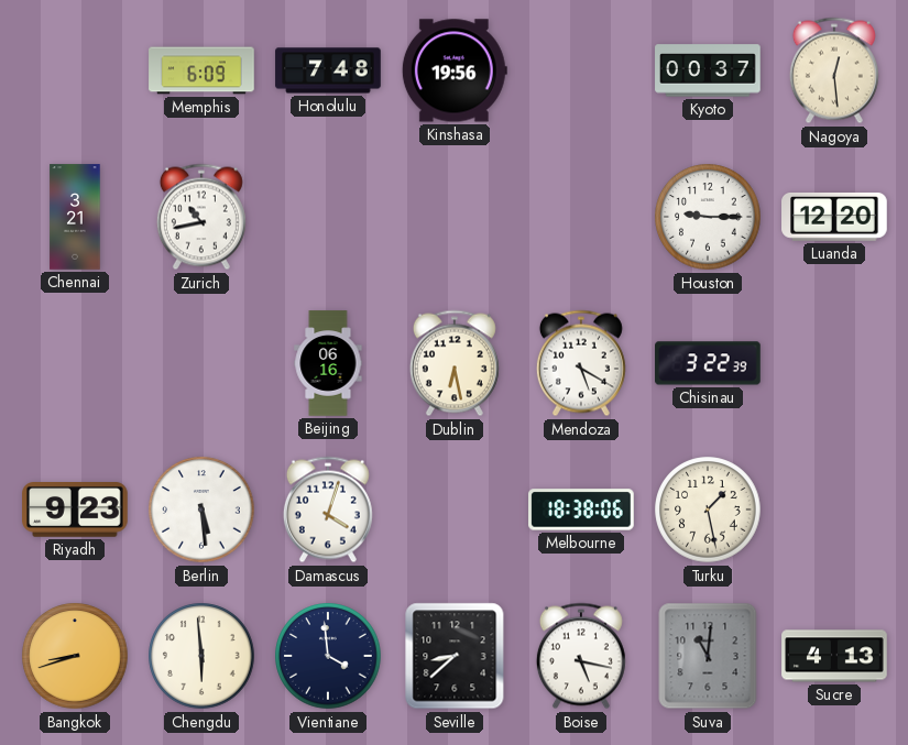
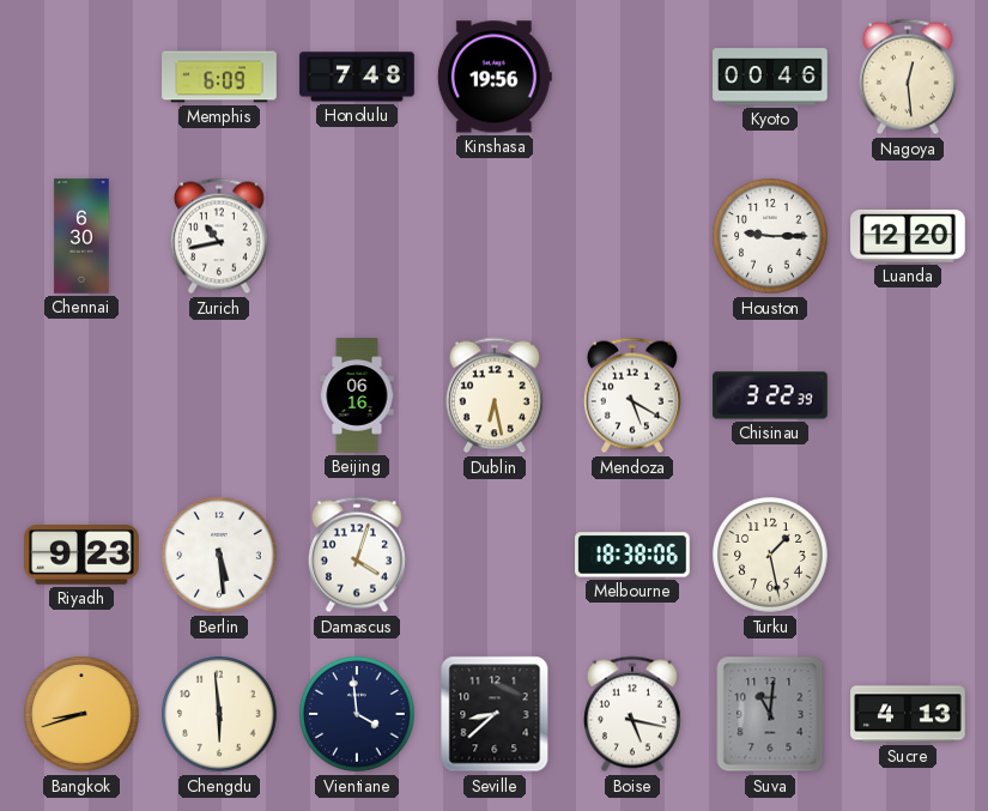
Kyoto: 00:37 -> 00:46 (770, 77)
Chennai: 3:21 -> 6:30 (81, 236)
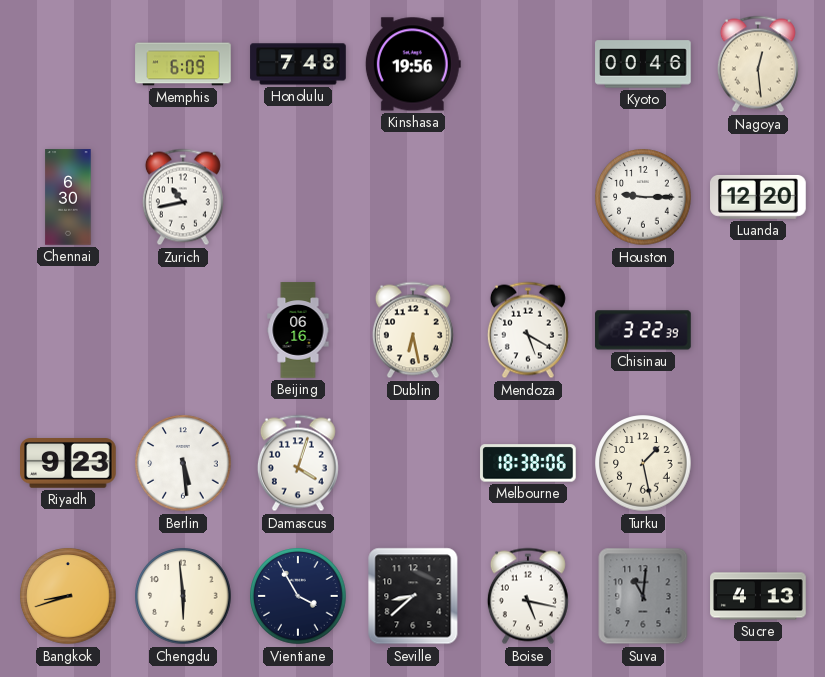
Vientiane: 3:59 -> 3:55 (298, 596)
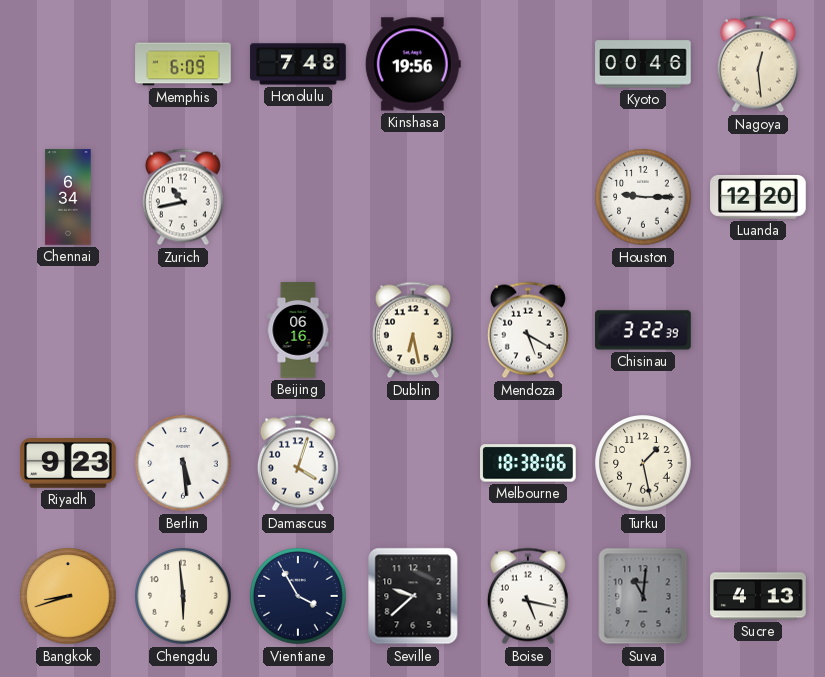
Chennai: 6:30 -> 6:34 (68, 197)
Seville: 8:38 -> 9:38 (413, 596)
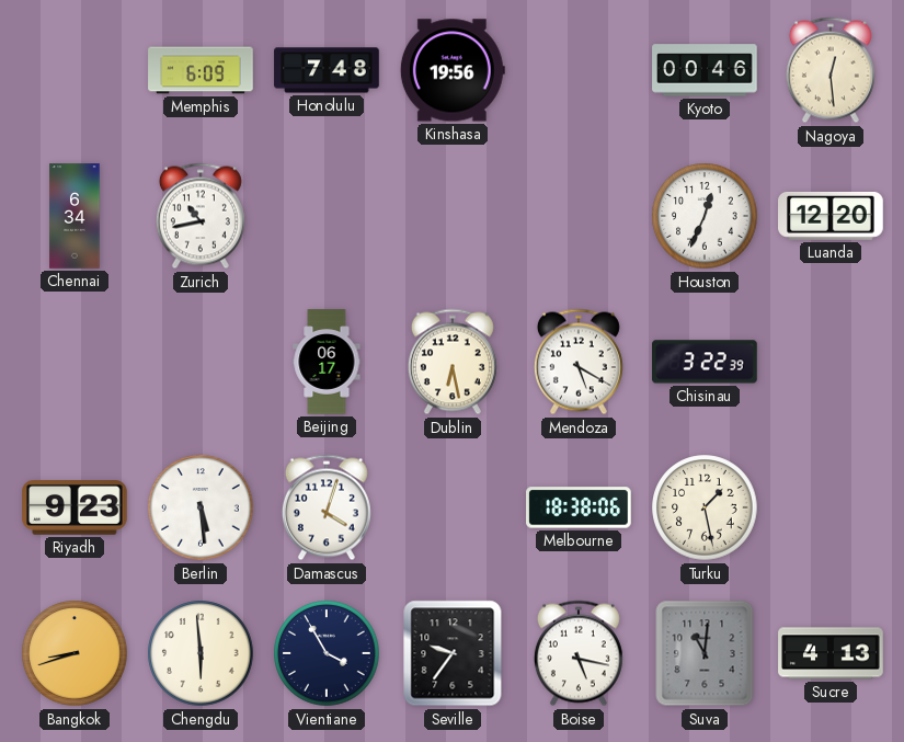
Houston: 9:15 -> 12:34 (705, 216)
Beijing: 06:16 -> 06:17 (327, 362)
Seville: 9:38 -> 9:36 (453, 653)
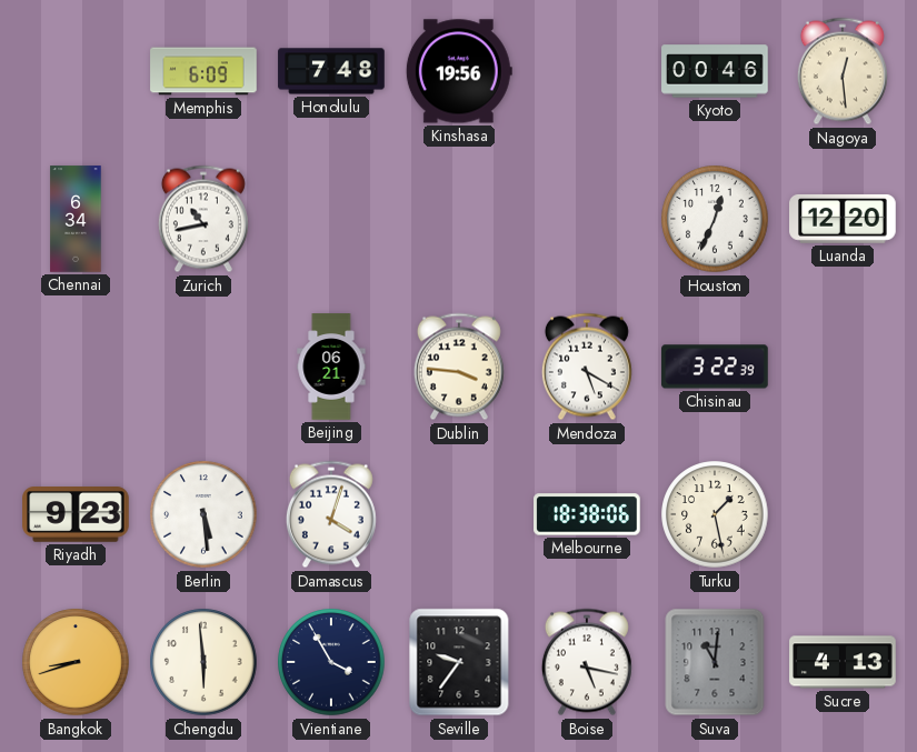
Beijing: 06:17 -> 06:21 (331, 367)
Dublin: 6:28 -> 3:46 (459, 367)
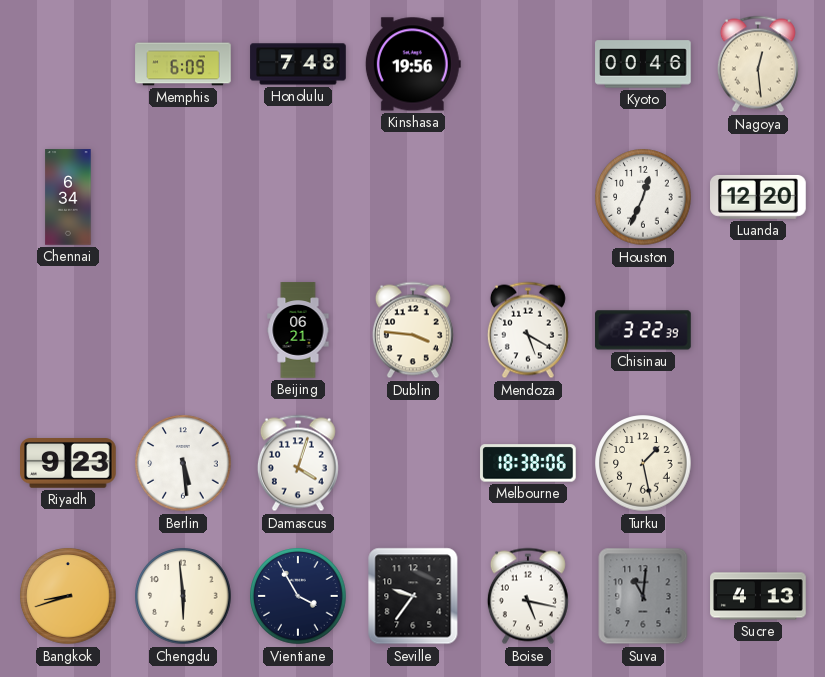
Zurich: 10:43 -> none (203, 219)
